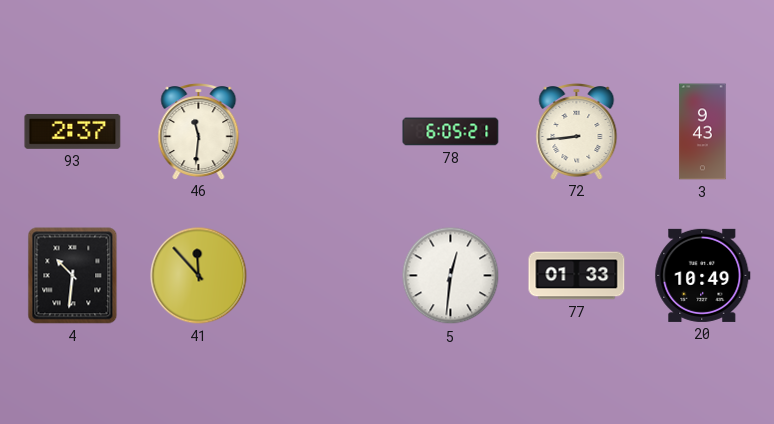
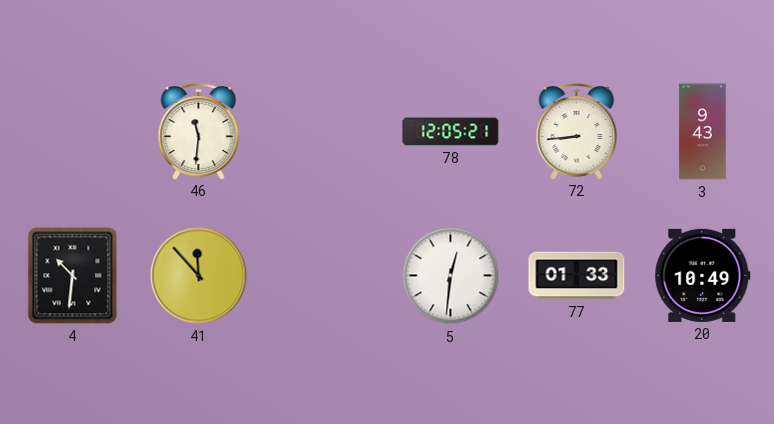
93: 2:37 -> none (73, 131)
78: 6:05 -> 12:05 (451, 132)
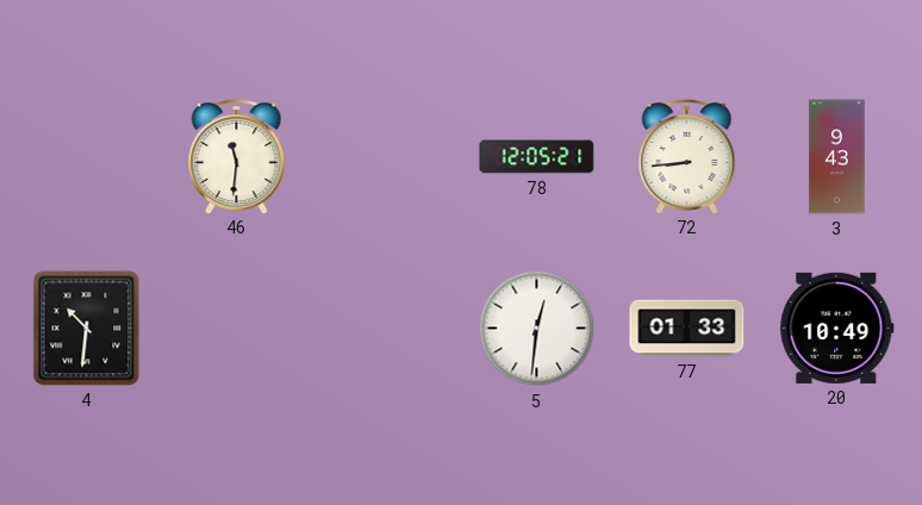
41: 11:53 -> none (199, 276)
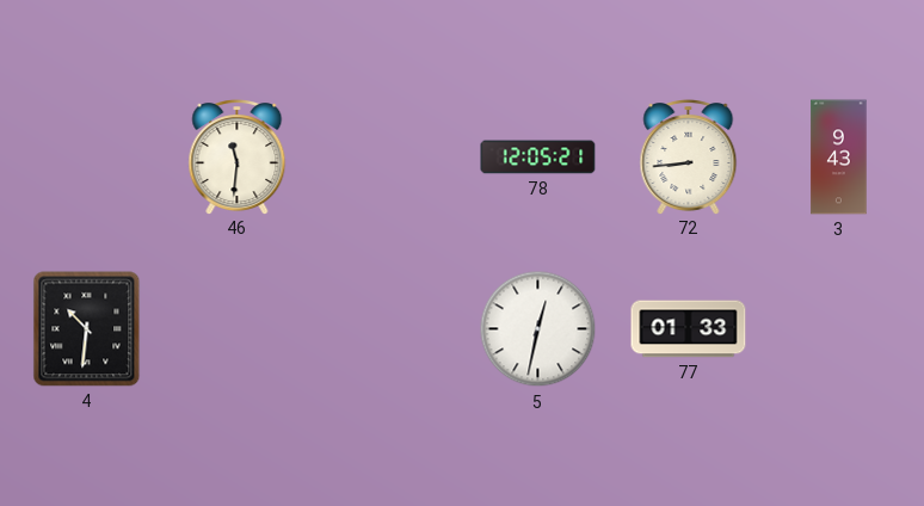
5: 12:31 -> 12:32 (538, 329)
20: 10:49 -> none (837, 328)
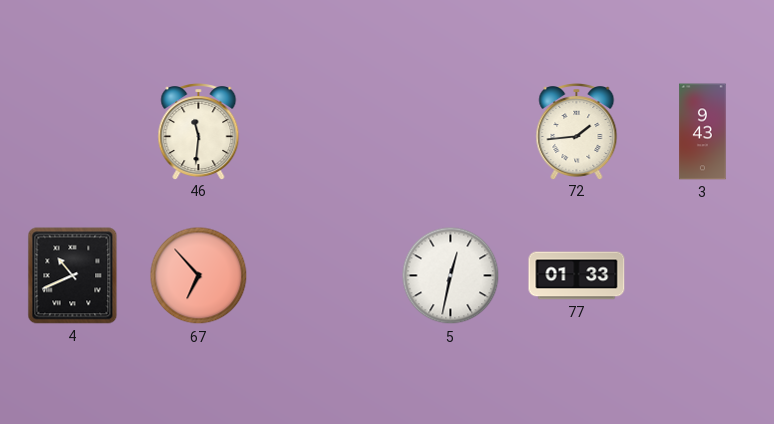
78: 12:05 -> none (538, 158)
72: 8:44 -> 1:44 (577, 132)
4: 10:31 -> 10:41 (73, 276)
67: none -> 6:53 (199, 276)
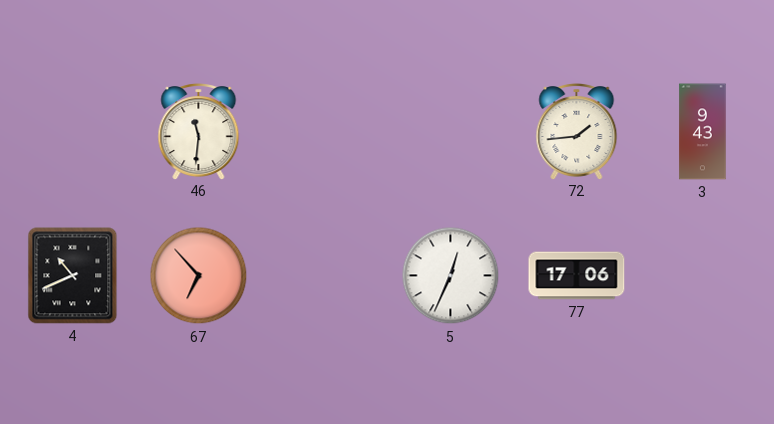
5: 12:32 -> 12:34 (451, 276)
77: 01:33 -> 17:06 (577, 276)
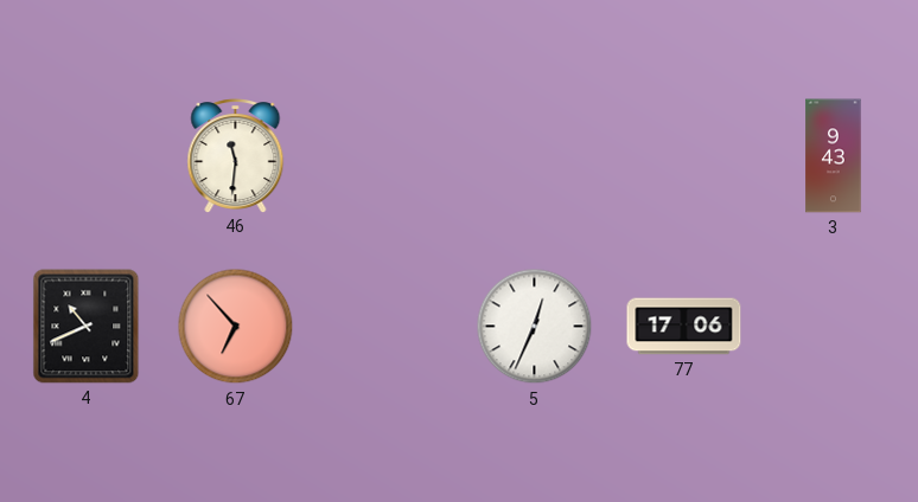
72: 1:44 -> none (577, 132)
